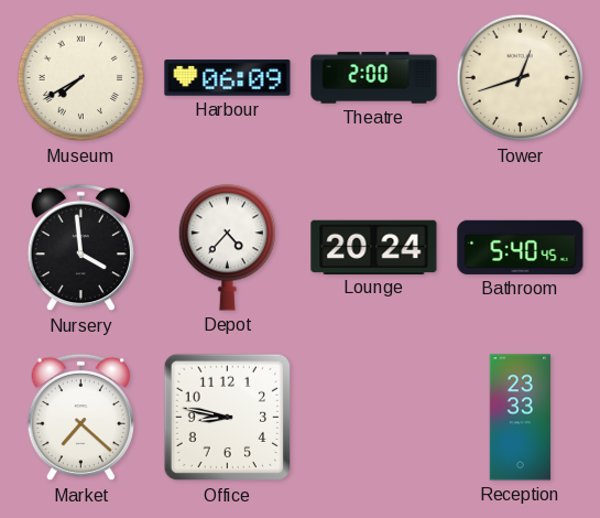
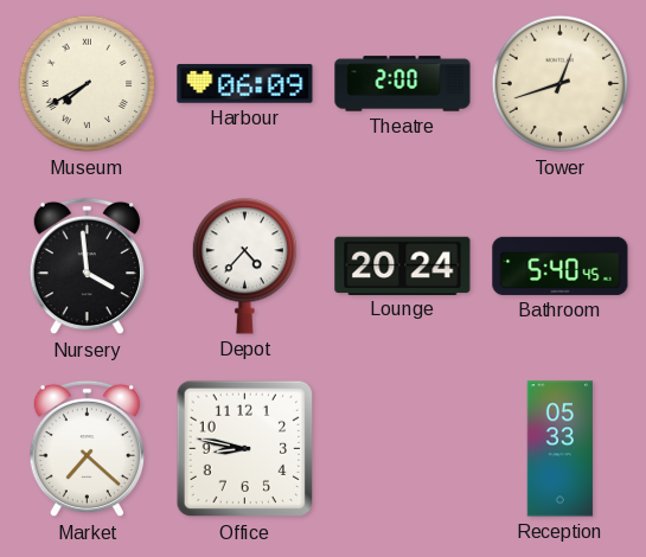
Reception: 23:33 -> 05:33 (561, 449)
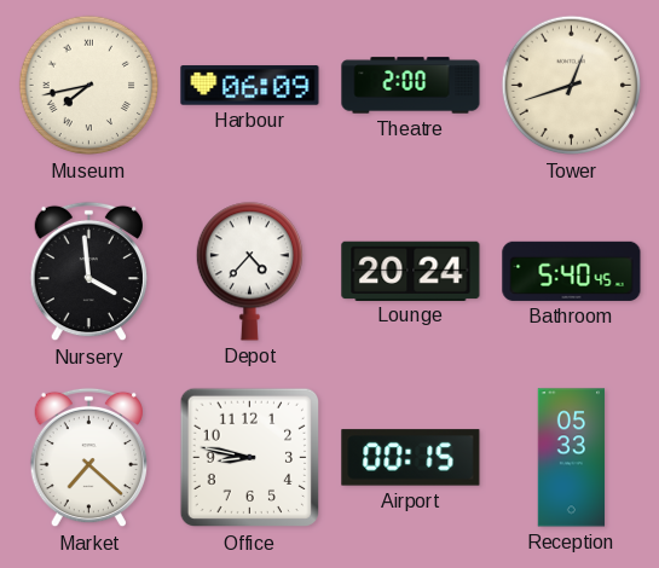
Museum: 7:40 -> 7:43 (89, 86)
Airport: none -> 00:15 (411, 458)
